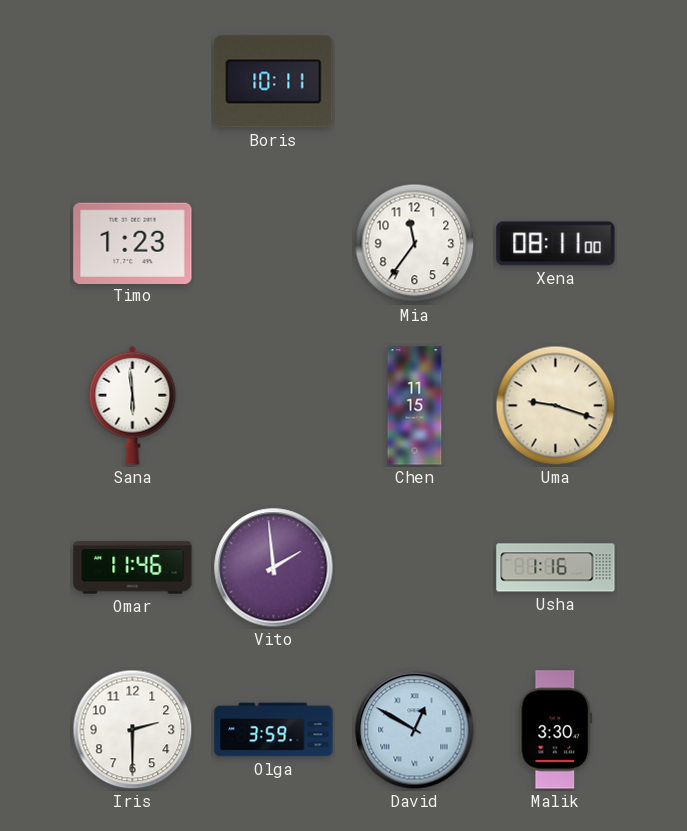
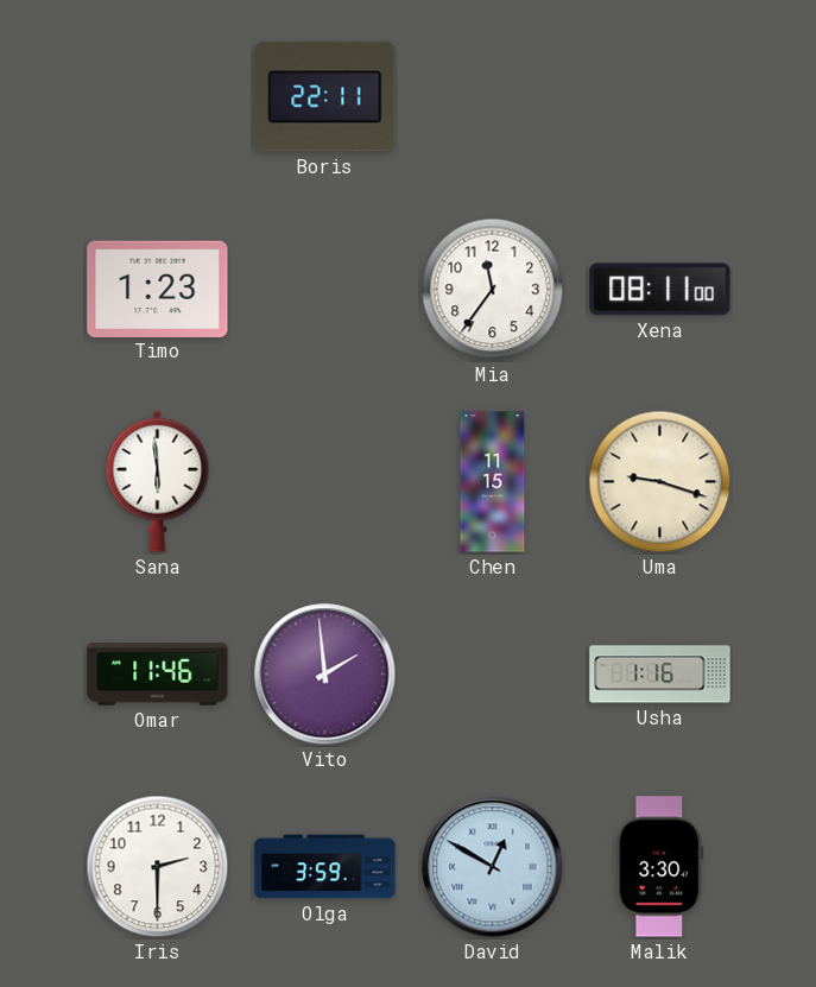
Boris: 10:11 -> 22:11 (325, 97)
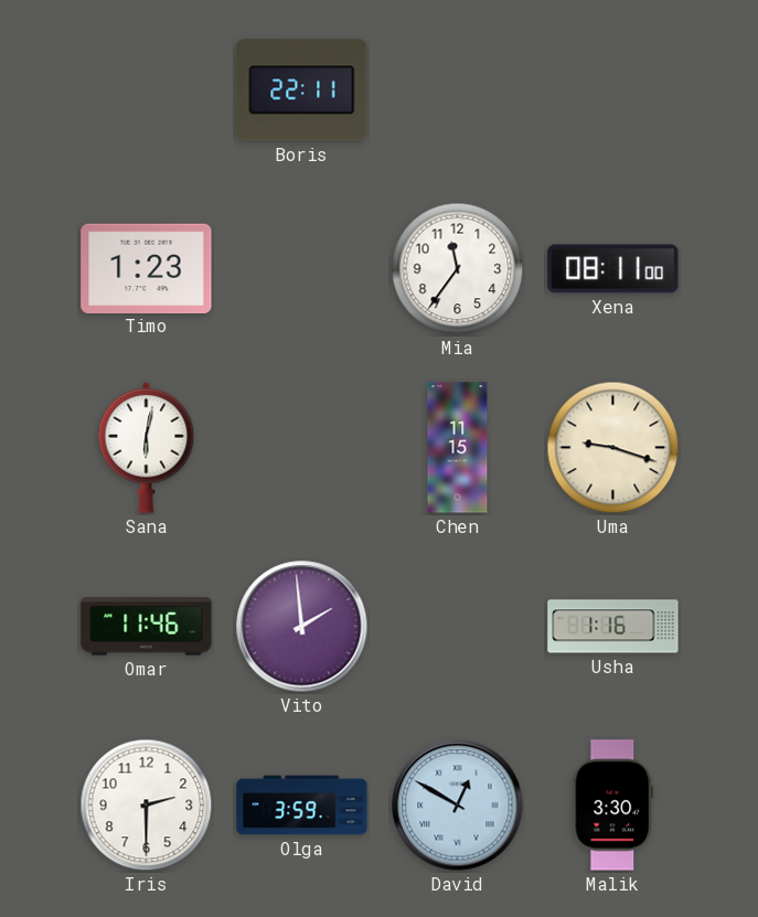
Sana: 5:59 -> 6:02 (147, 447)
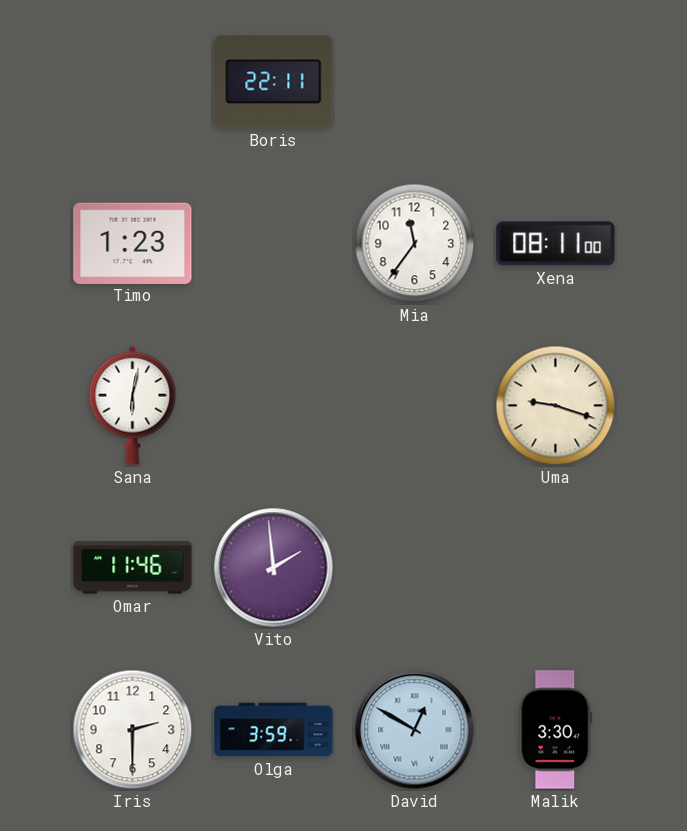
Chen: 11:15 -> none (458, 448)
Usha: 1:16 -> none (613, 627)
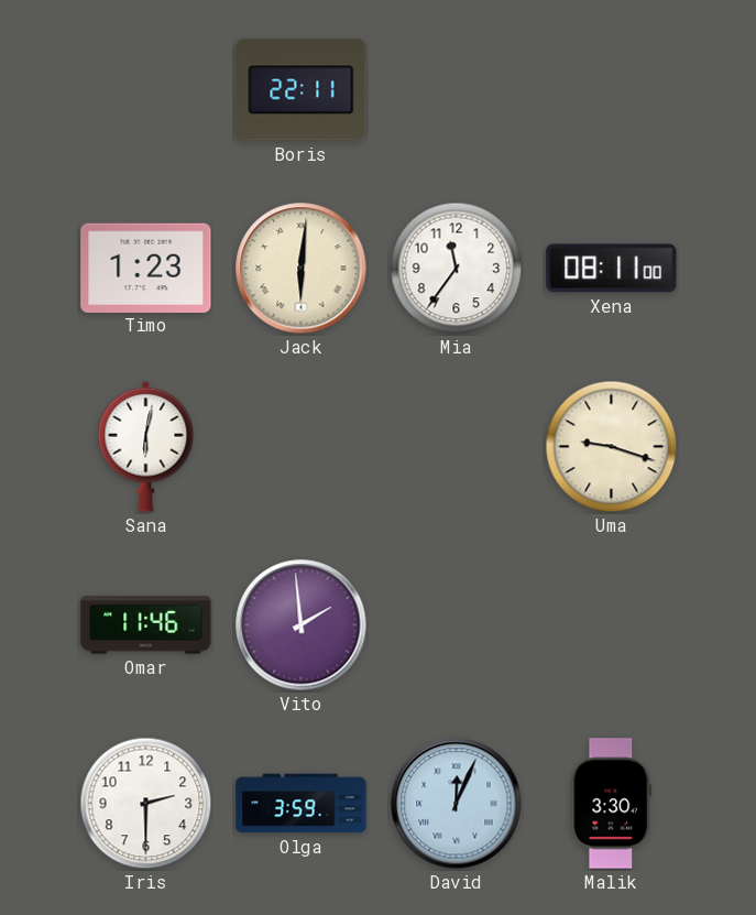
Jack: none -> 6:01 (302, 269)
David: 12:50 -> 12:04 (457, 804)
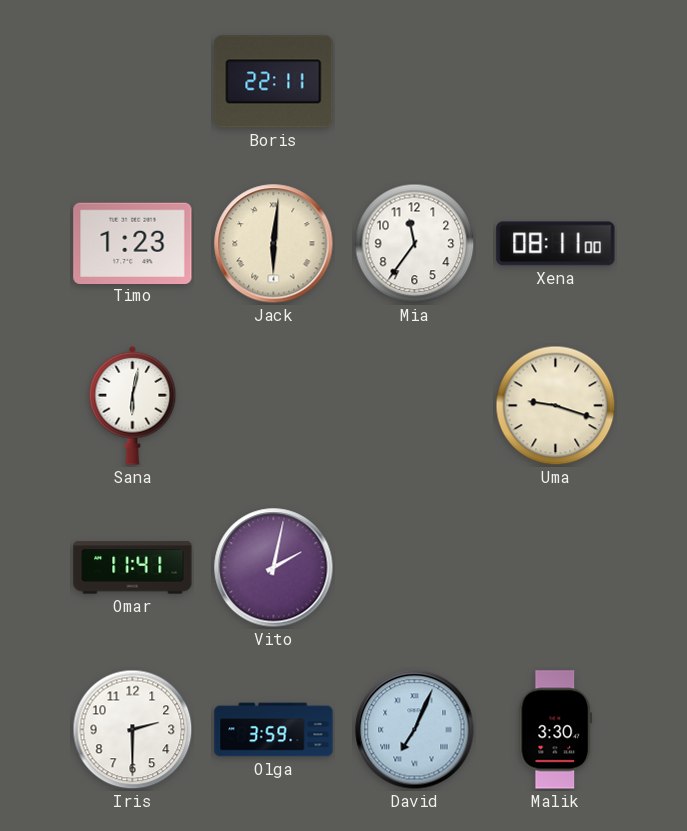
Omar: 11:46 -> 11:41 (133, 568)
Vito: 1:59 -> 2:02 (274, 568)
David: 12:04 -> 7:04 (415, 730)
